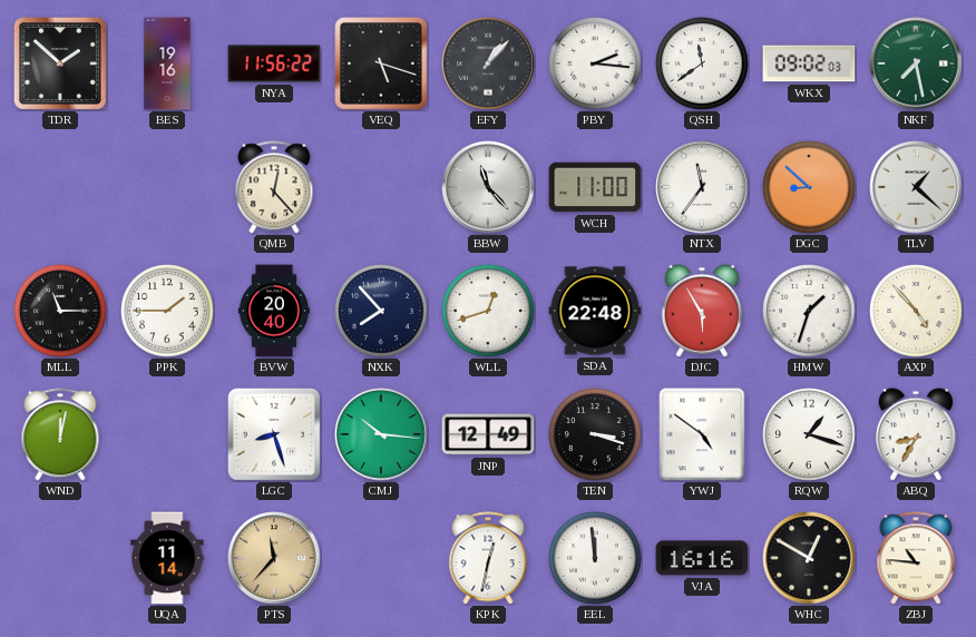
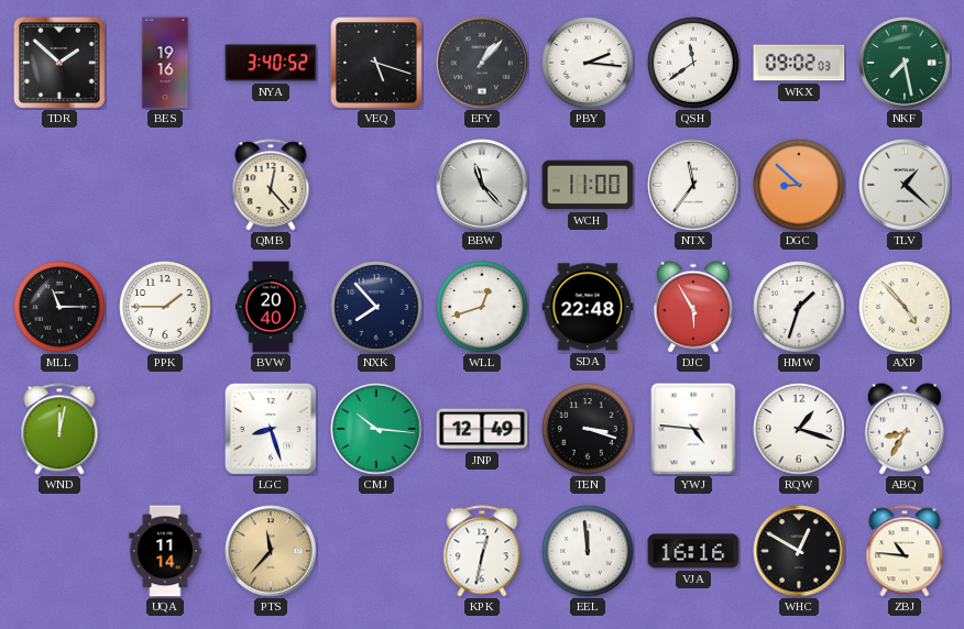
NYA: 11:56 -> 3:40 (271, 63)
YWJ: 4:51 -> 4:46 (693, 429)
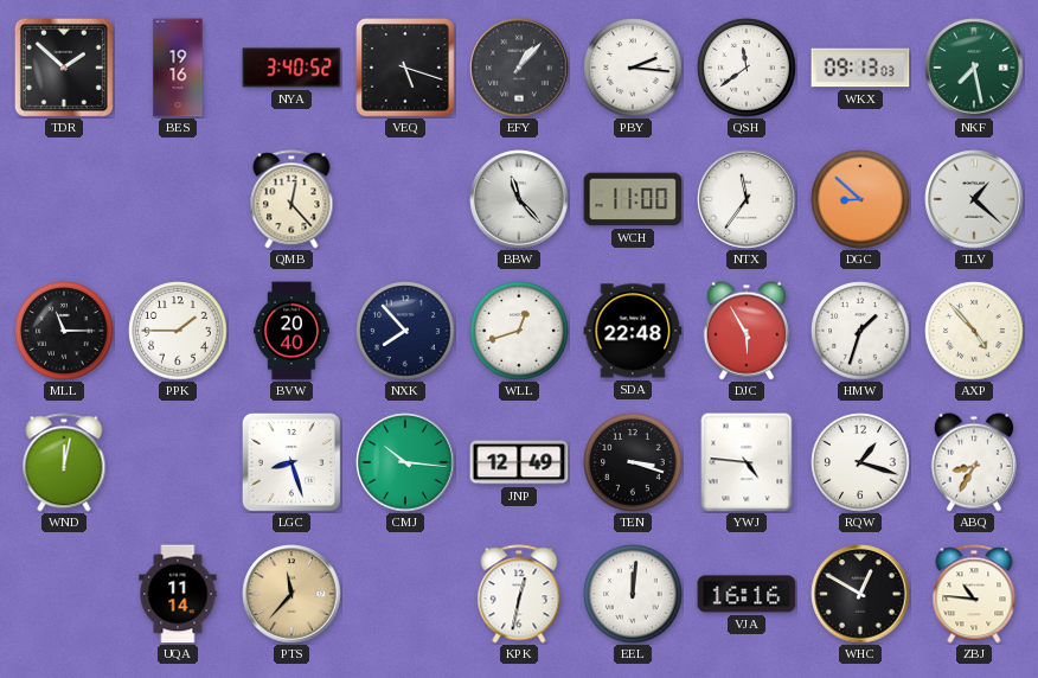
WKX: 09:02 -> 09:13 (860, 68)
EEL: 11:59 -> 12:01 (633, 594)
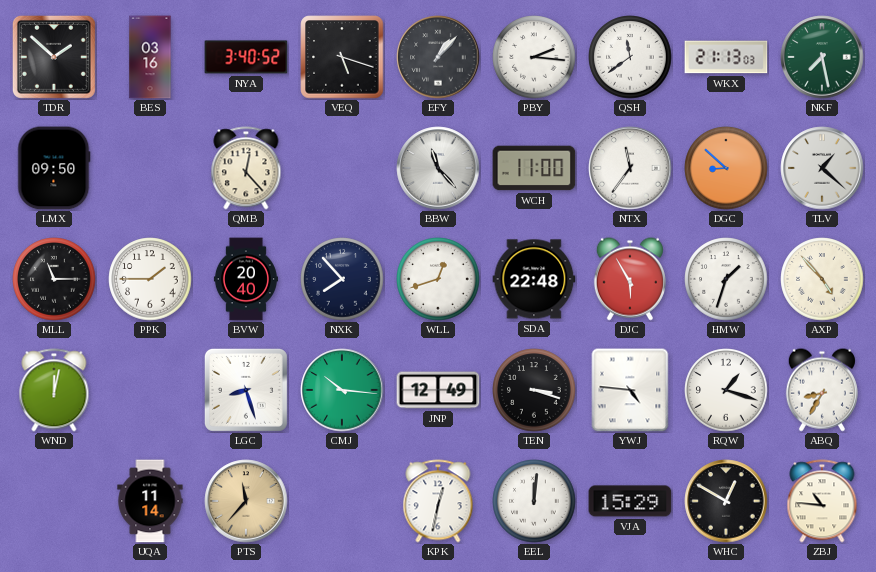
BES: 19:16 -> 03:16 (150, 57)
WKX: 09:13 -> 21:13 (726, 57)
LMX: none -> 09:50 (54, 168)
VJA: 16:16 -> 15:29 (630, 501)
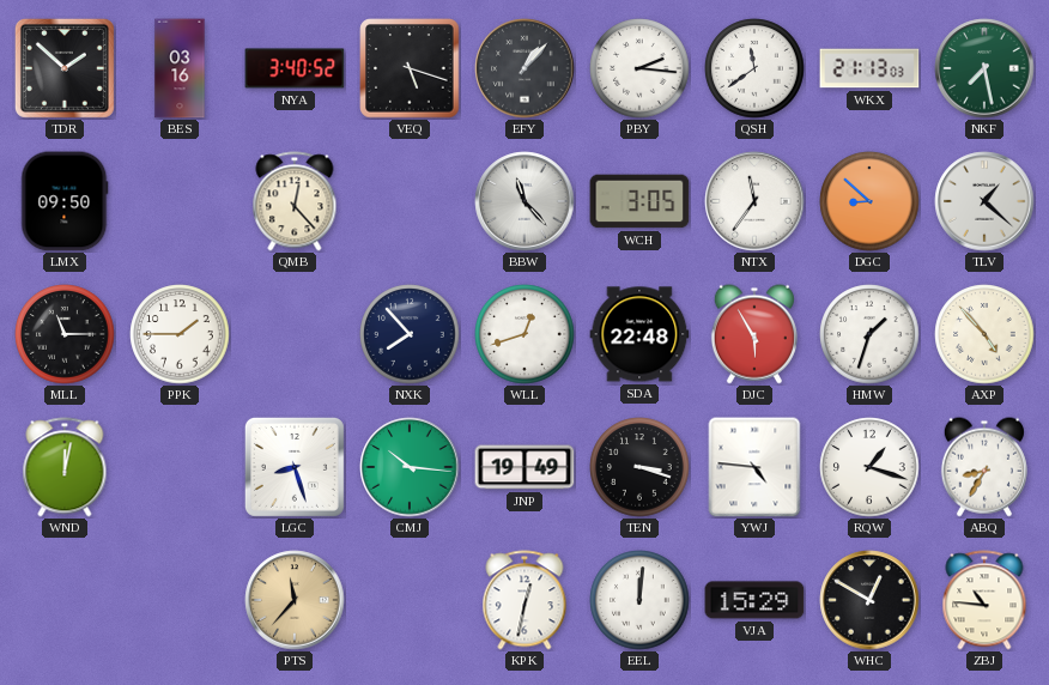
WCH: 11:00 -> 3:05 (639, 201)
BVW: 20:40 -> none (246, 279)
JNP: 12:49 -> 19:49 (524, 467)
UQA: 11:14 -> none (150, 501)
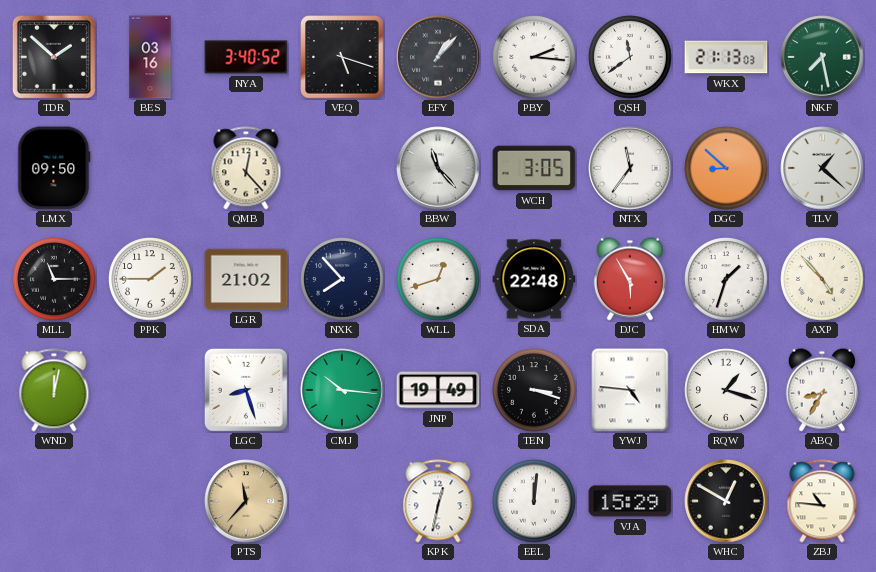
LGR: none -> 21:02 (246, 279)
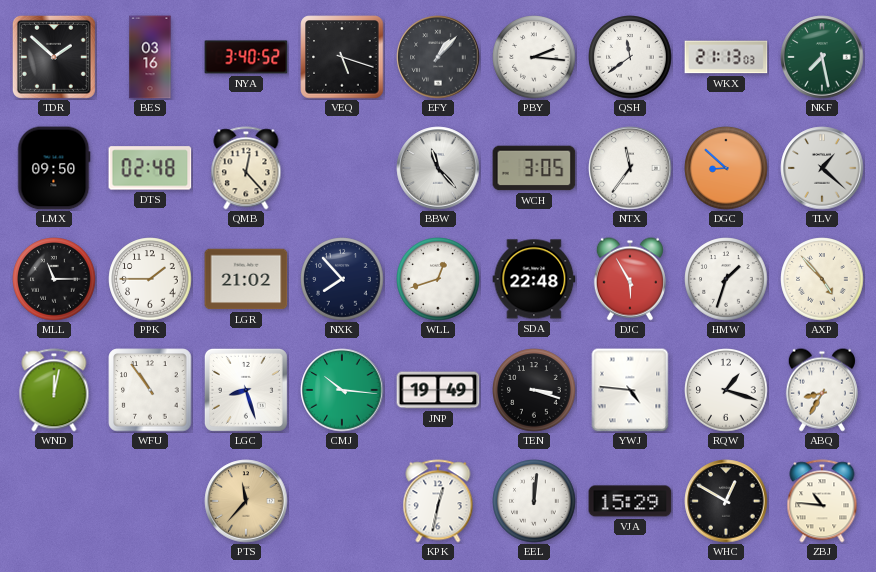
DTS: none -> 02:48 (150, 168)
WFU: none -> 10:54 (150, 390)
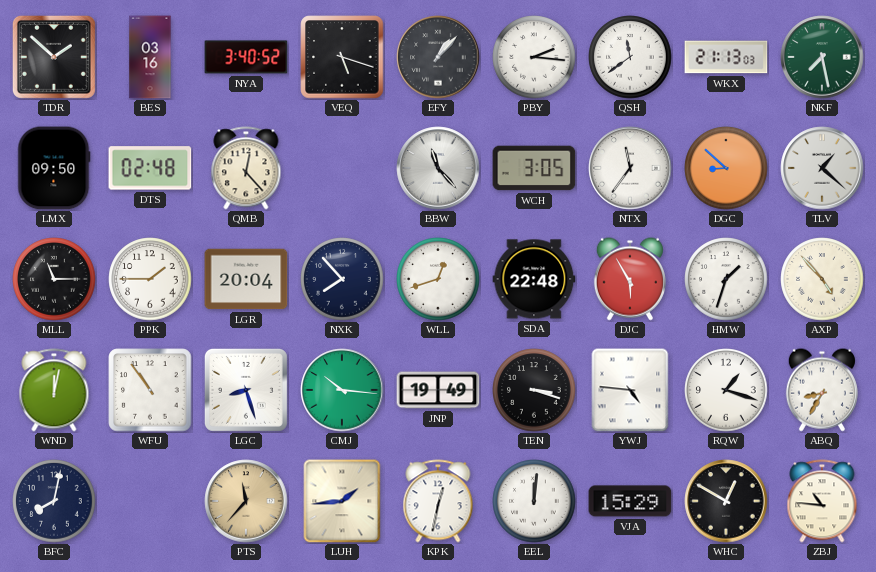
LGR: 21:02 -> 20:04 (246, 279)
BFC: none -> 8:02 (54, 501)
LUH: none -> 1:44 (342, 501)
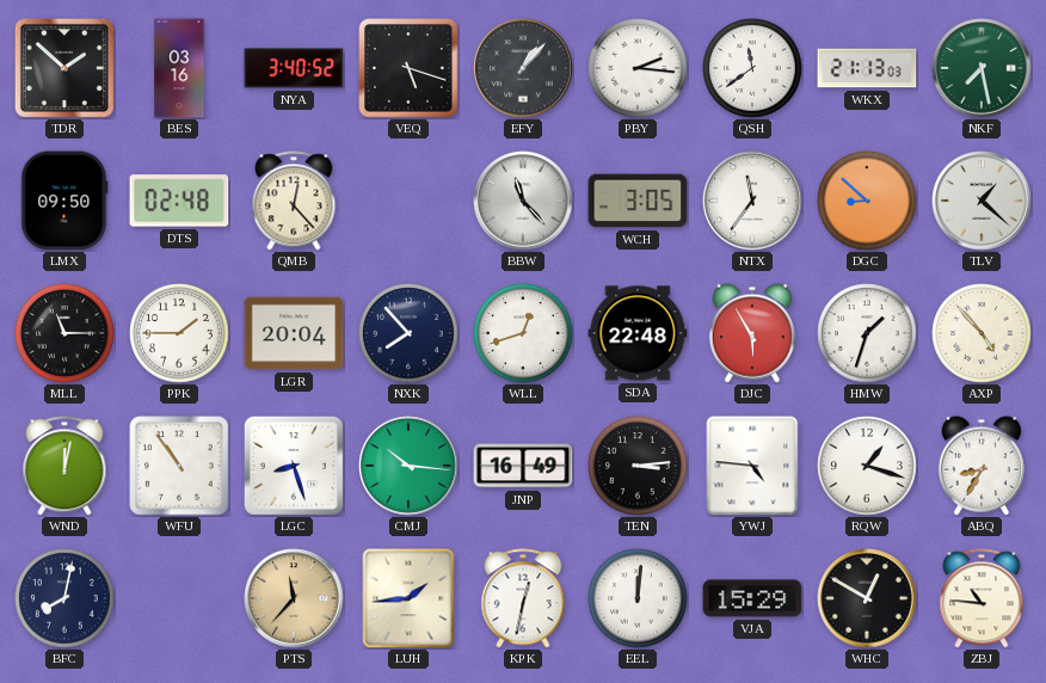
JNP: 19:49 -> 16:49 (523, 466)
TEN: 3:18 -> 3:14 (638, 466)
